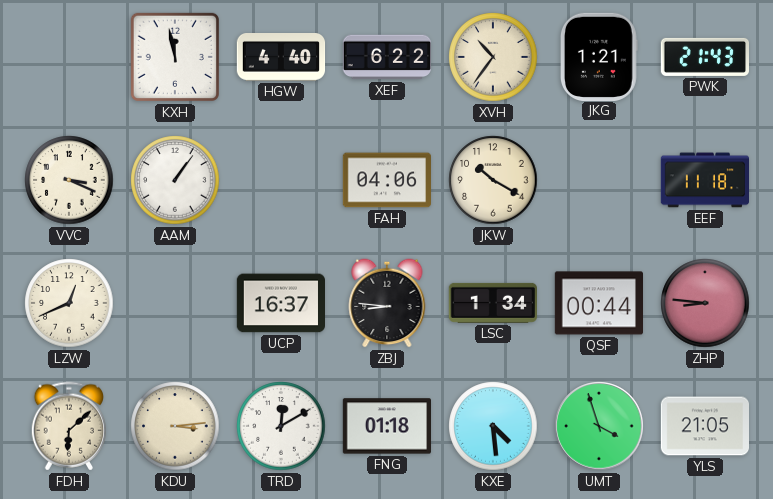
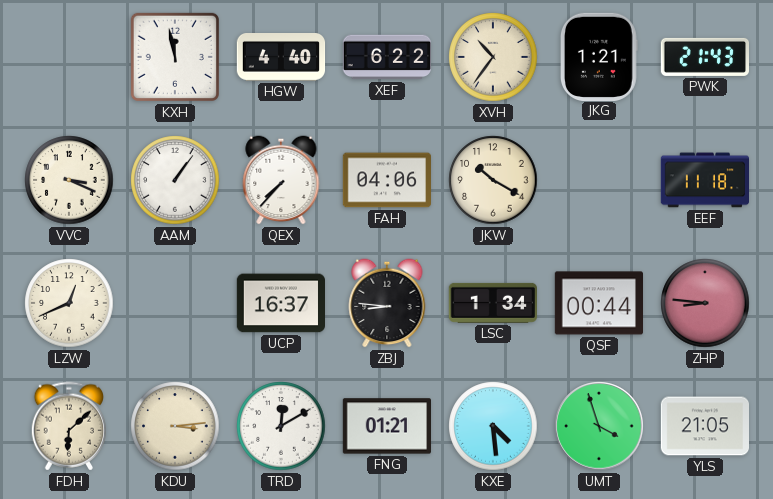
QEX: none -> 7:37 (281, 180)
FNG: 01:18 -> 01:21 (386, 426)
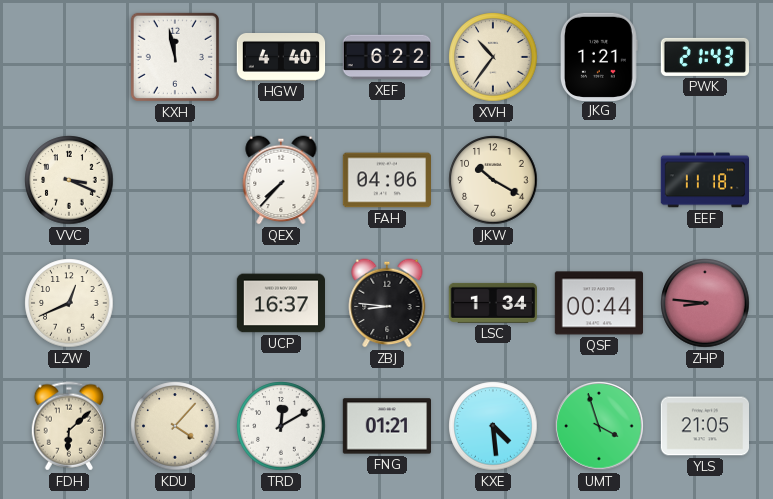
AAM: 1:06 -> none (175, 180)
KDU: 3:14 -> 4:07 (175, 426)
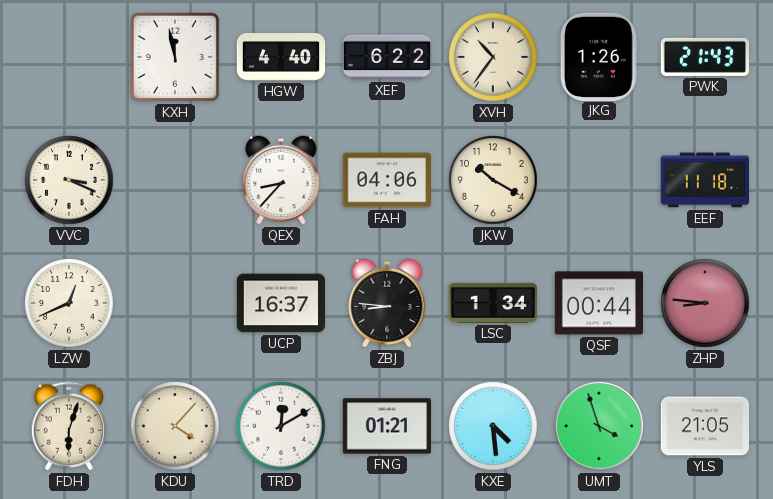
JKG: 1:21 -> 1:26 (599, 56)
QEX: 7:37 -> 8:37 (281, 180)
FDH: 6:08 -> 6:03 (68, 426)
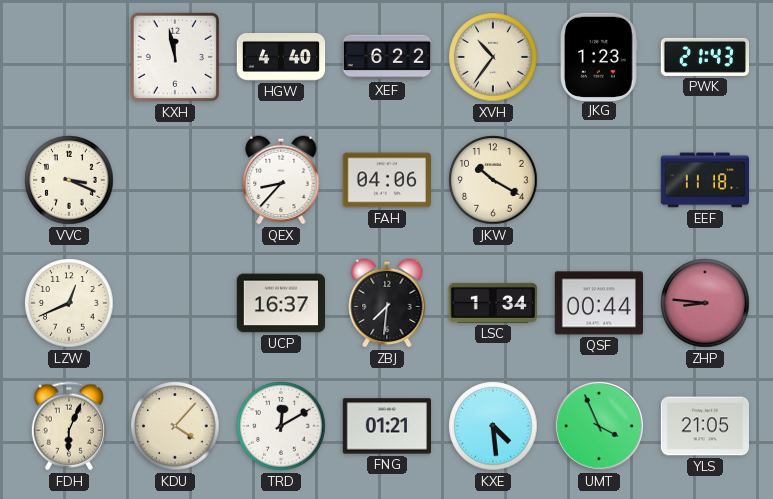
JKG: 1:26 -> 1:23 (599, 56)
ZBJ: 8:46 -> 7:31 (387, 303)
FDH: 6:03 -> 6:04 (68, 426)
UMT: 3:57 -> 3:56 (599, 426)
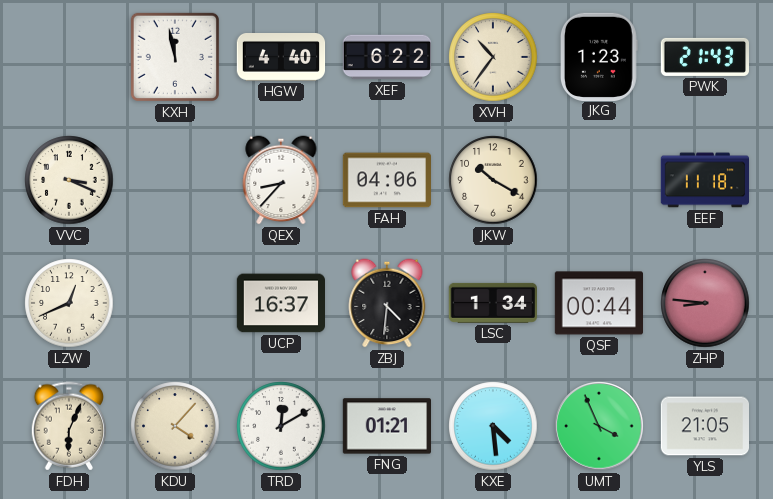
ZBJ: 7:31 -> 4:31 (387, 303)
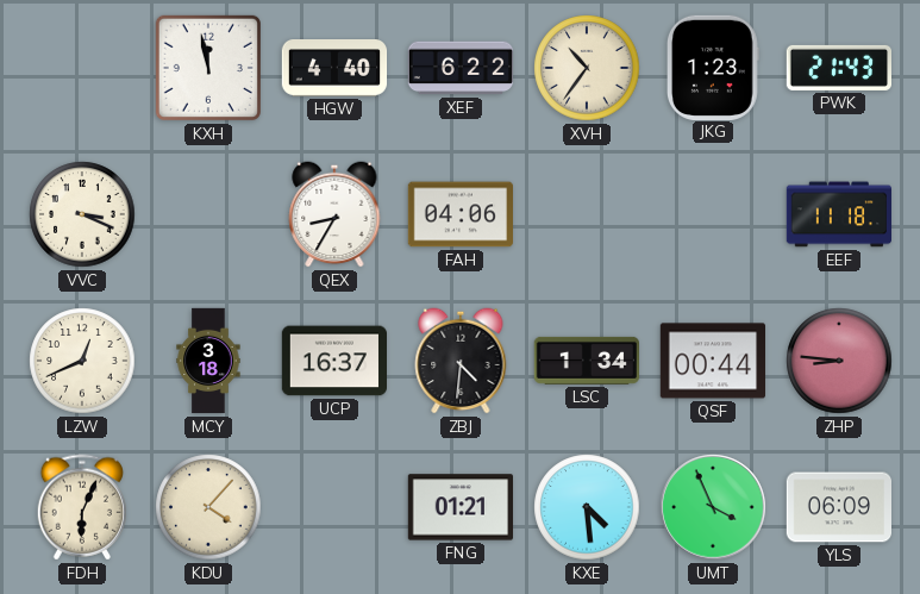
QEX: 8:37 -> 8:35 (334, 214)
JKW: 10:20 -> none (493, 180)
MCY: none -> 3:18 (208, 361)
TRD: 12:10 -> none (281, 426)
YLS: 21:05 -> 06:09 (838, 507)
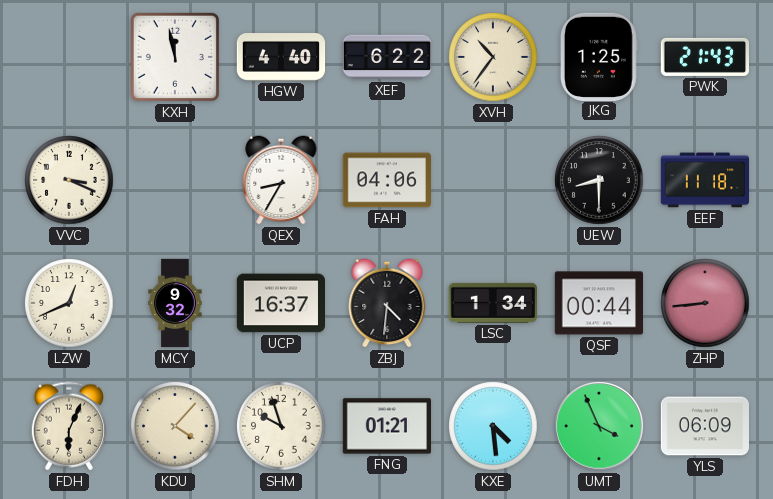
JKG: 1:23 -> 1:25 (599, 56)
UEW: none -> 8:30 (599, 180)
MCY: 3:18 -> 9:32 (175, 303)
ZHP: 8:46 -> 8:44 (705, 303)
SHM: none -> 9:57 (281, 426)
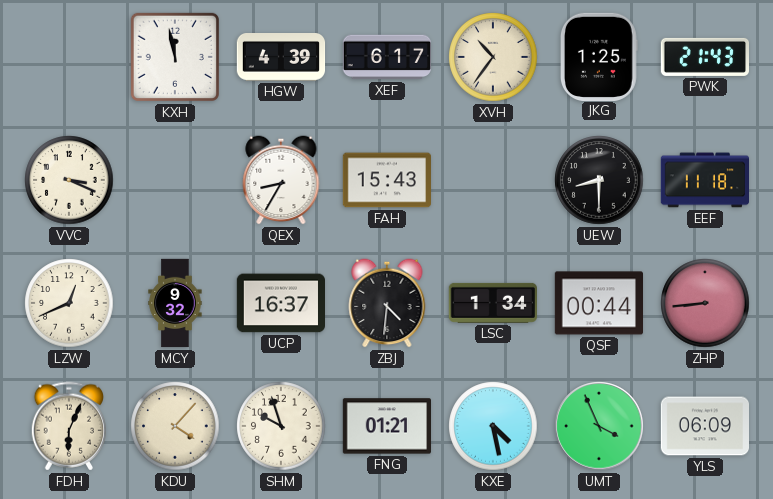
HGW: 4:40 -> 4:39 (281, 58)
XEF: 6:22 -> 6:17 (386, 57)
FAH: 04:06 -> 15:43 (386, 180)
KXE: 4:29 -> 4:28 (493, 426)
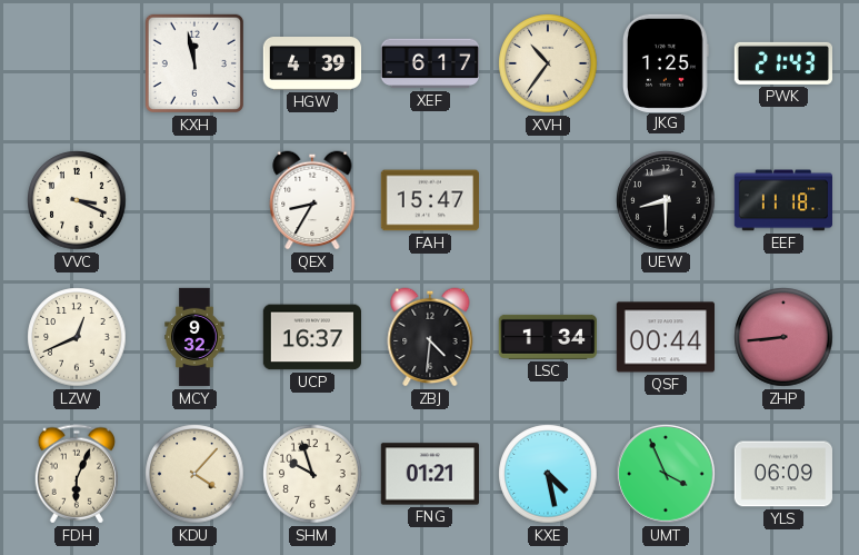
FAH: 15:43 -> 15:47 (429, 200)
